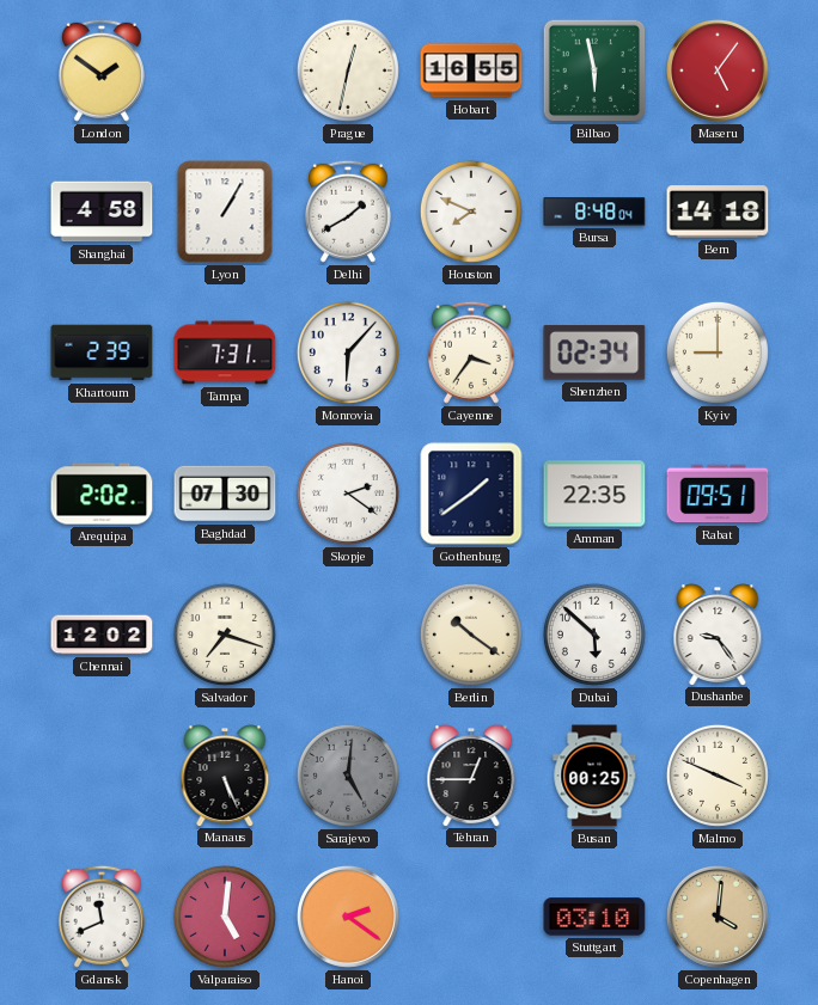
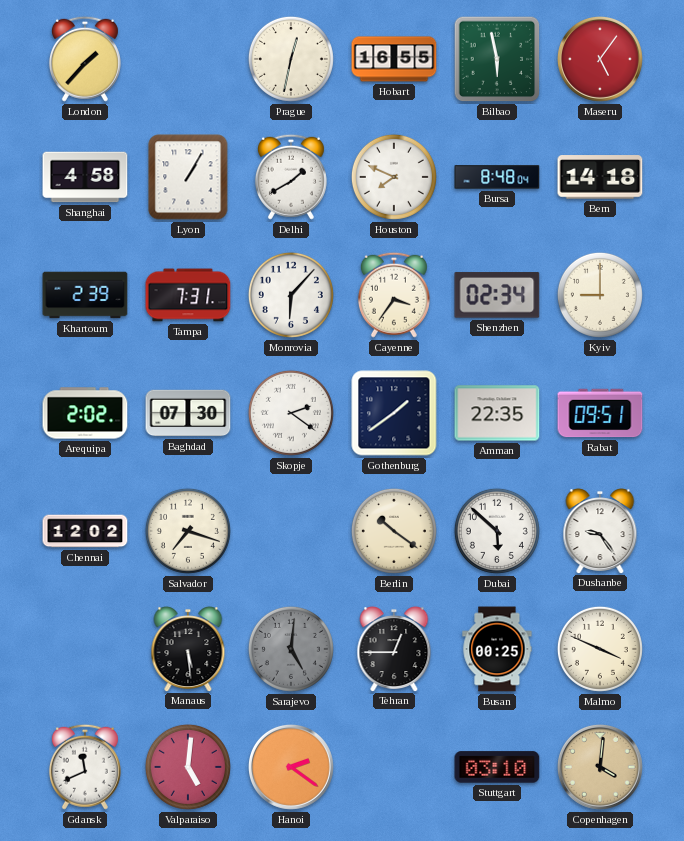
London: 1:51 -> 1:37 (85, 59)
Manaus: 5:26 -> 5:29 (188, 649)
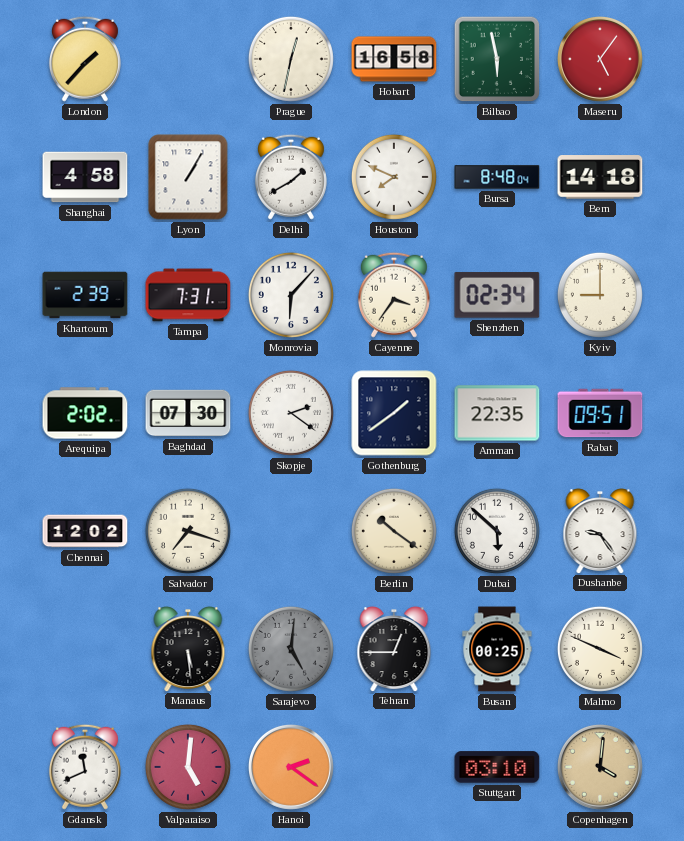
Hobart: 16:55 -> 16:58 (394, 59)
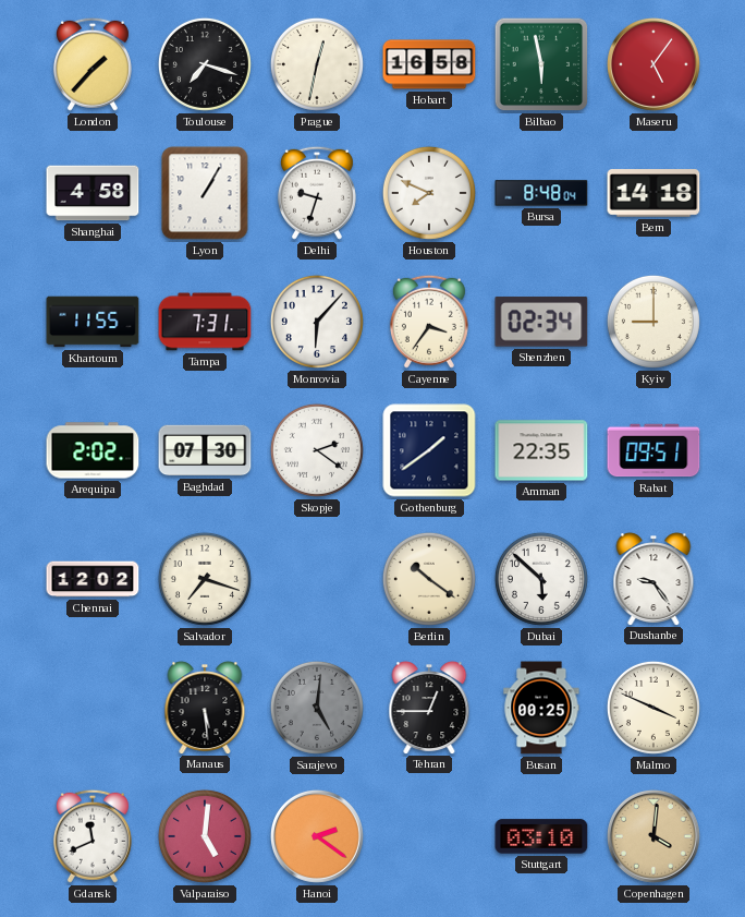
Toulouse: none -> 7:18 (205, 64)
Delhi: 1:40 -> 9:33 (317, 193)
Khartoum: 2:39 -> 11:55 (93, 322)
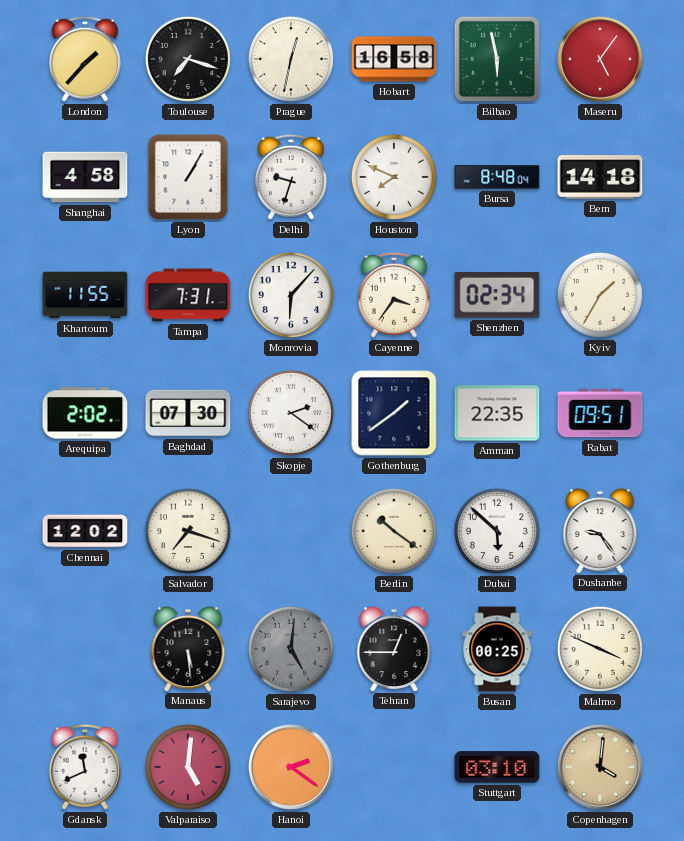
Kyiv: 9:00 -> 1:35 (600, 295)
